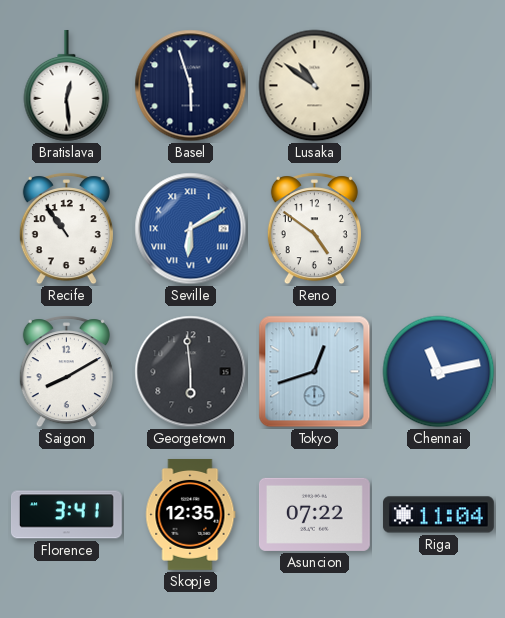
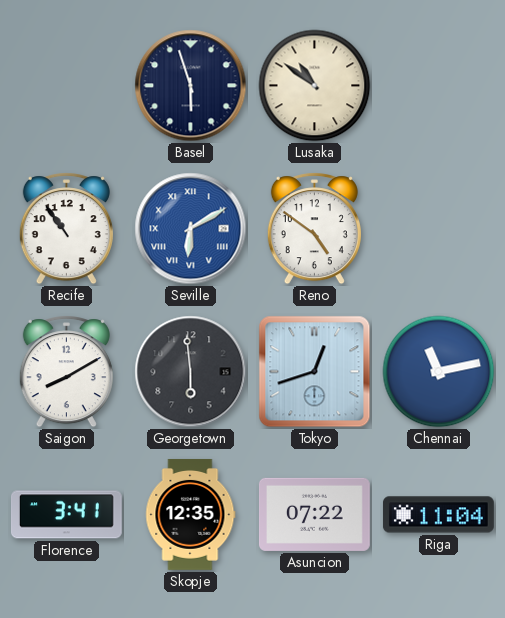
Bratislava: 12:29 -> none (67, 86)
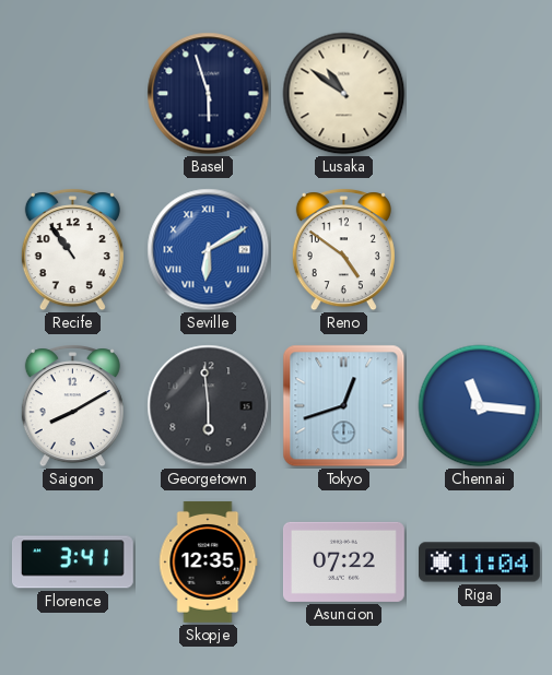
Chennai: 11:13 -> 11:16 (480, 406)
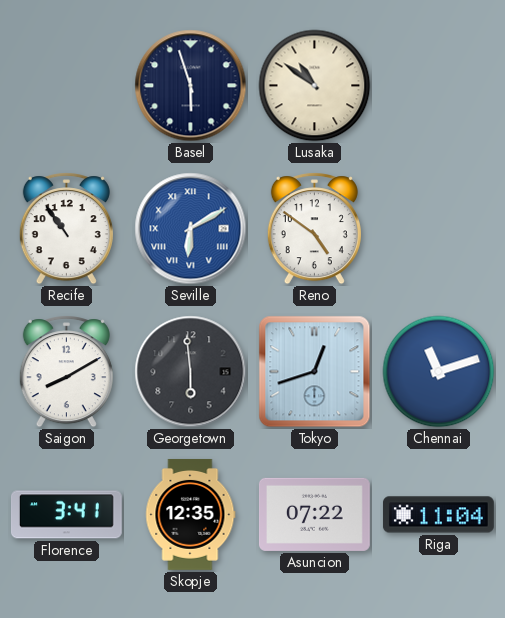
Chennai: 11:16 -> 11:12 (439, 372)
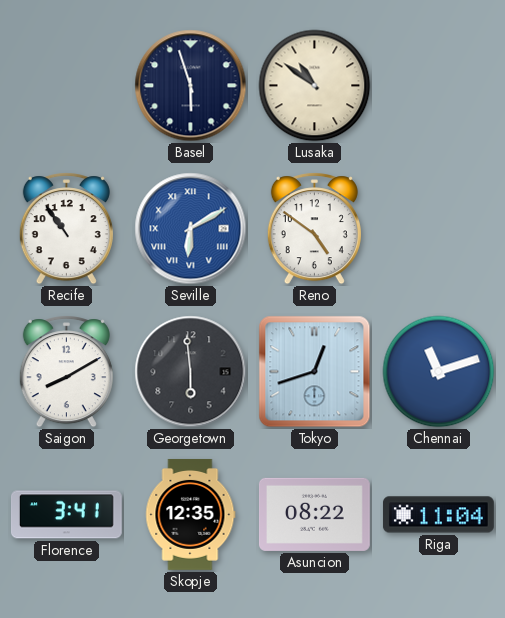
Asuncion: 07:22 -> 08:22 (314, 514)
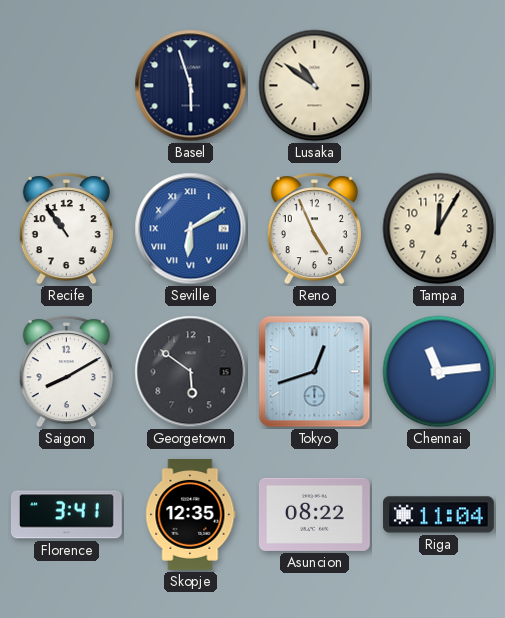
Reno: 4:51 -> 4:56 (314, 229)
Tampa: none -> 12:05 (439, 229)
Georgetown: 5:59 -> 5:51 (191, 372)
Chennai: 11:12 -> 11:14 (439, 372)
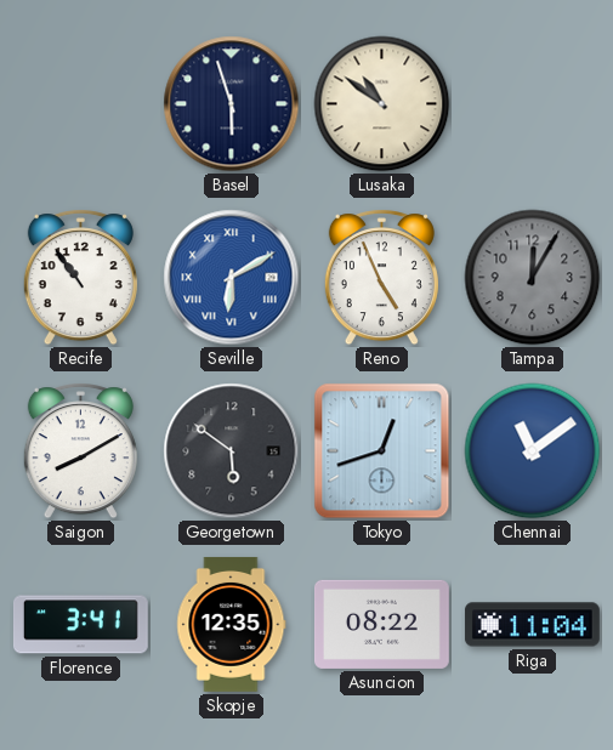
Tampa dial: cream -> grey (533, 278)
Chennai: 11:14 -> 11:09 (533, 451)
